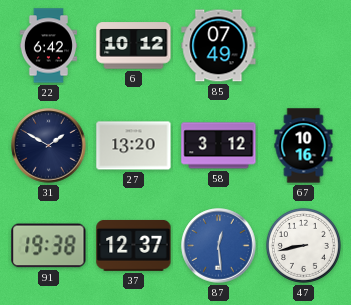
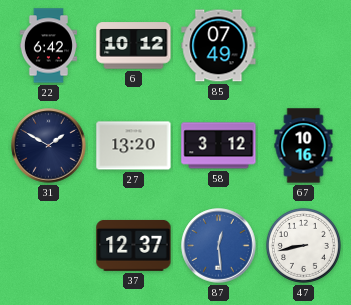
91: 19:38 -> none (49, 246)
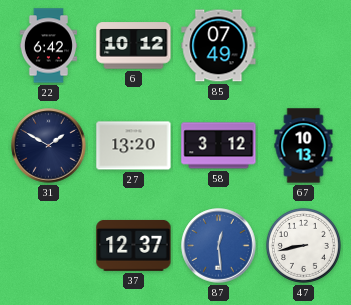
67: 10:16 -> 10:13 (304, 146)
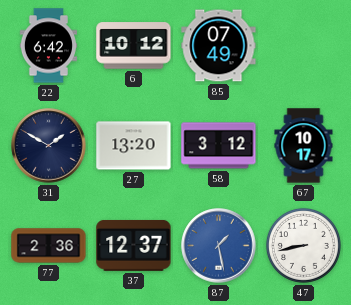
67: 10:13 -> 10:17 (304, 146)
77: none -> 2:36 (49, 246)
87: 12:29 -> 1:28 (219, 246)
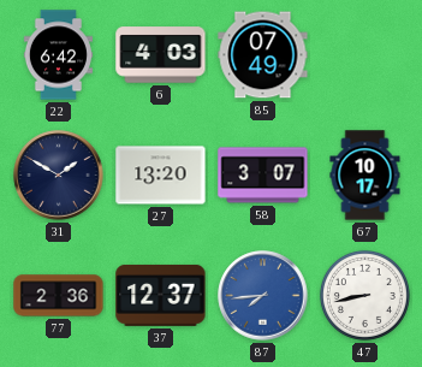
6: 10:12 -> 4:03 (161, 55)
58: 3:12 -> 3:07 (263, 176)
87: 1:28 -> 7:44 (263, 296)
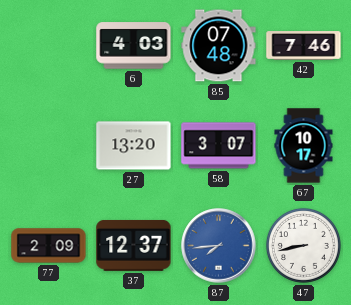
22: 6:42 -> none (58, 55)
85: 07:49 -> 07:48 (219, 46)
42: none -> 7:46 (304, 46)
31: 1:50 -> none (59, 176)
77: 2:36 -> 2:09 (49, 246)
